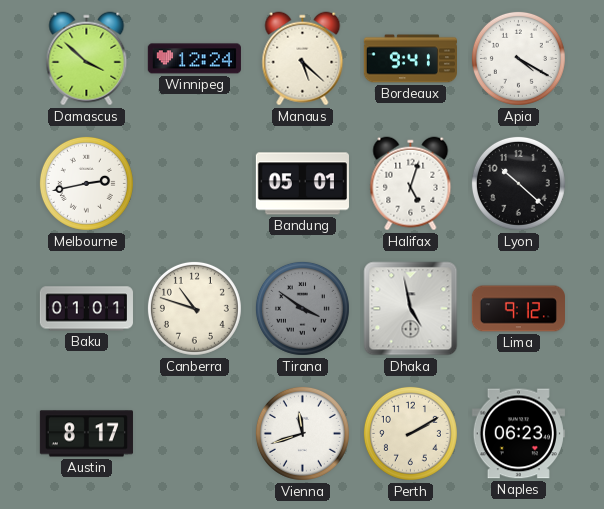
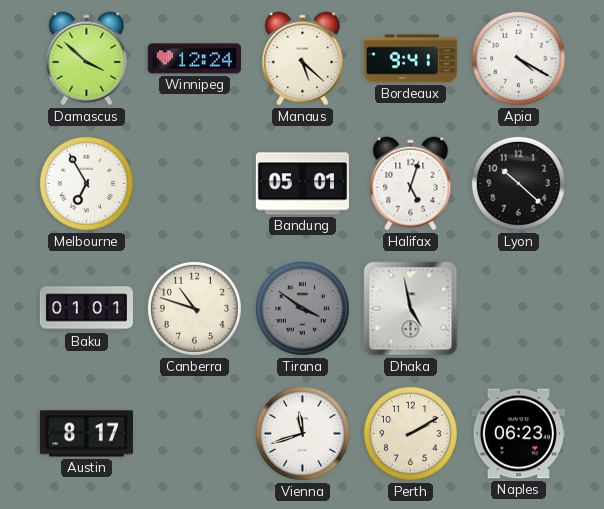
Melbourne: 2:43 -> 6:55 (86, 183)
Lima: 9:12 -> none (518, 309)
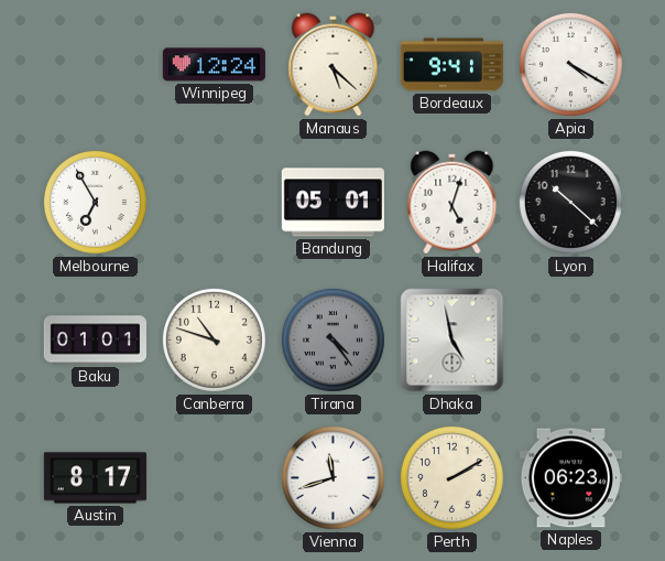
Damascus: 3:52 -> none (87, 59)
Tirana: 3:51 -> 4:24 (332, 339)
